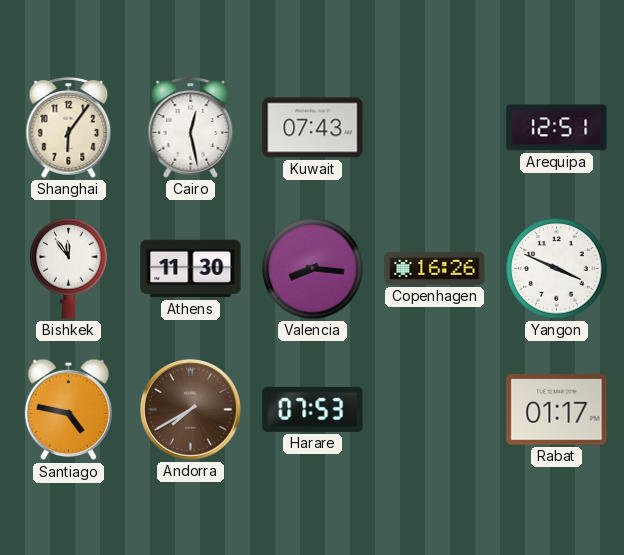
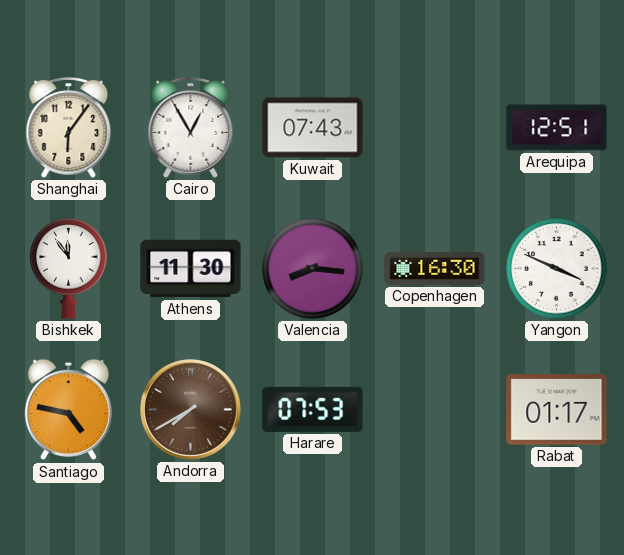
Cairo: 12:28 -> 12:55 (191, 128)
Copenhagen: 16:26 -> 16:30 (435, 268)
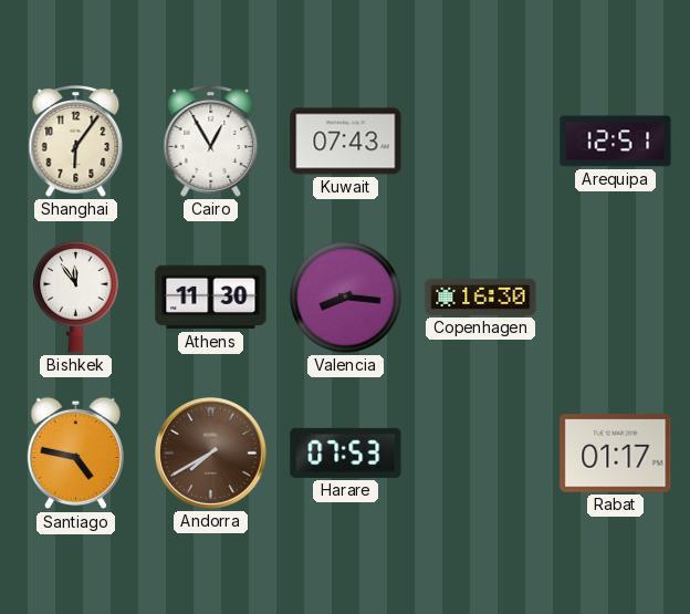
Yangon: 3:49 -> none (557, 269)
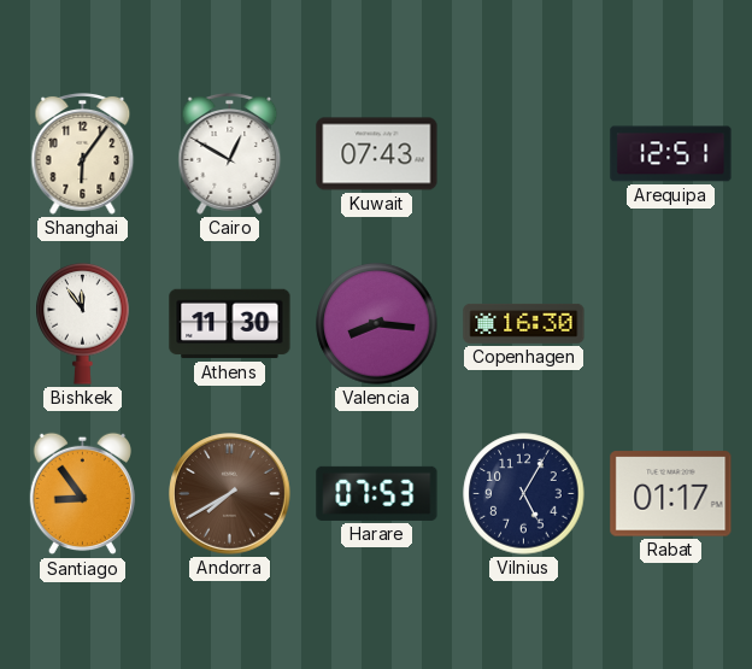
Cairo: 12:55 -> 12:50 (230, 154)
Santiago: 4:47 -> 8:54 (82, 494)
Vilnius: none -> 5:05 (524, 494)
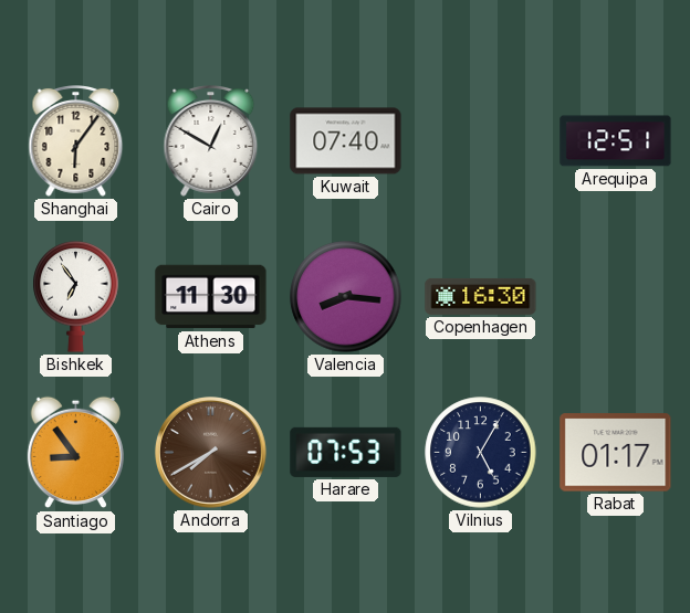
Kuwait: 07:43 -> 07:40 (346, 141)
Bishkek: 11:54 -> 6:54 (76, 297)
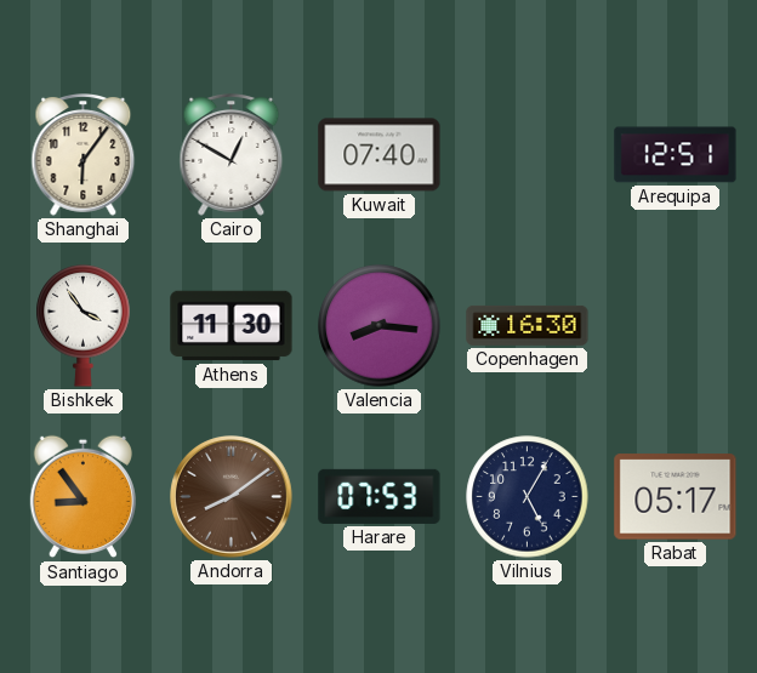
Bishkek: 6:54 -> 3:54 (84, 326)
Andorra: 7:40 -> 8:09 (232, 497)
Rabat: 01:17 -> 05:17 (676, 497)
